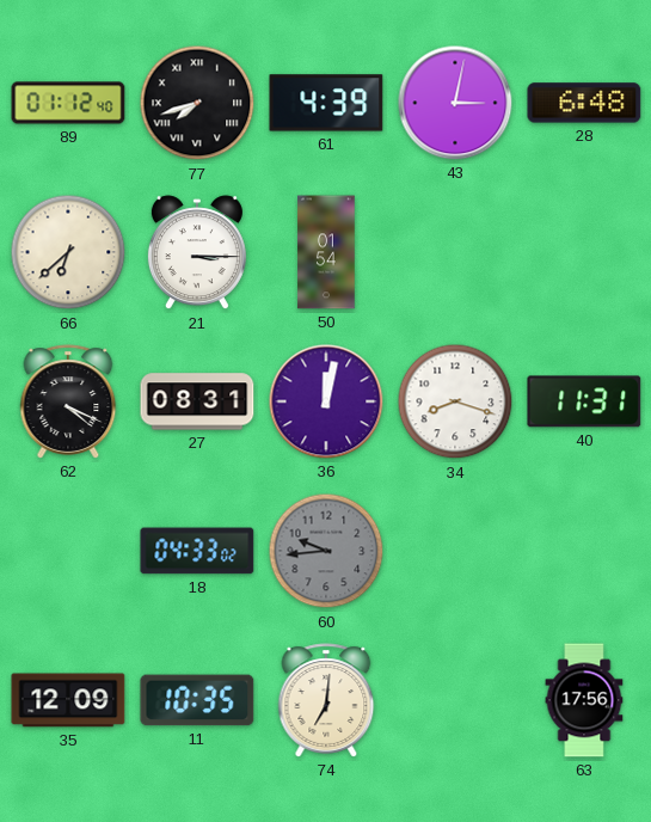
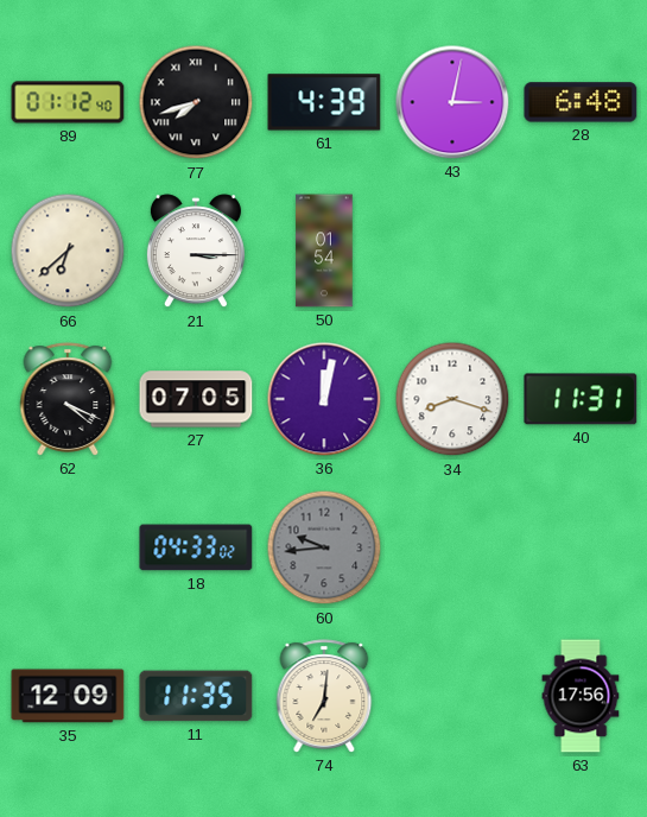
27: 08:31 -> 07:05 (196, 399)
11: 10:35 -> 11:35 (196, 696)
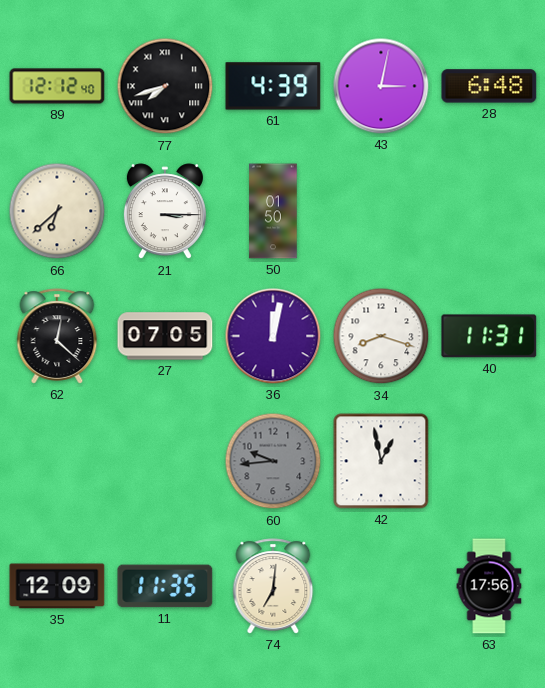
89: 01:12 -> 12:12 (57, 86)
50: 01:54 -> 01:50 (273, 211)
62: 4:19 -> 12:22 (57, 336)
18: 04:33 -> none (196, 547)
42: none -> 12:58 (381, 461)
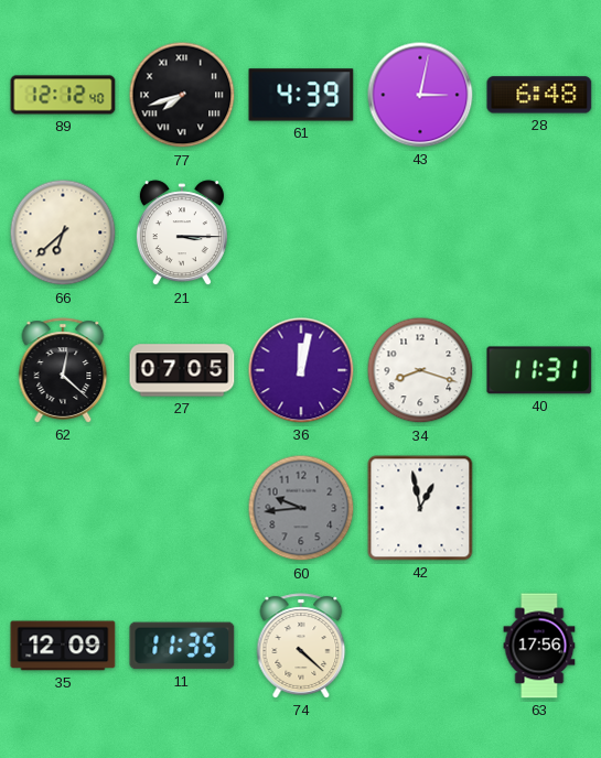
50: 01:50 -> none (273, 211)
74: 7:01 -> 4:22 (301, 646)
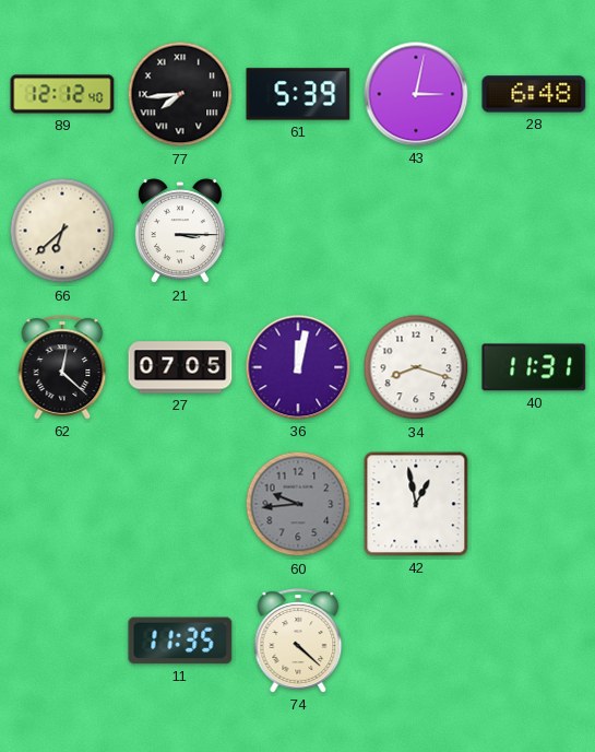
77: 7:42 -> 7:44 (180, 94)
61: 4:39 -> 5:39 (298, 94)
35: 12:09 -> none (63, 646)
63: 17:56 -> none (539, 646)
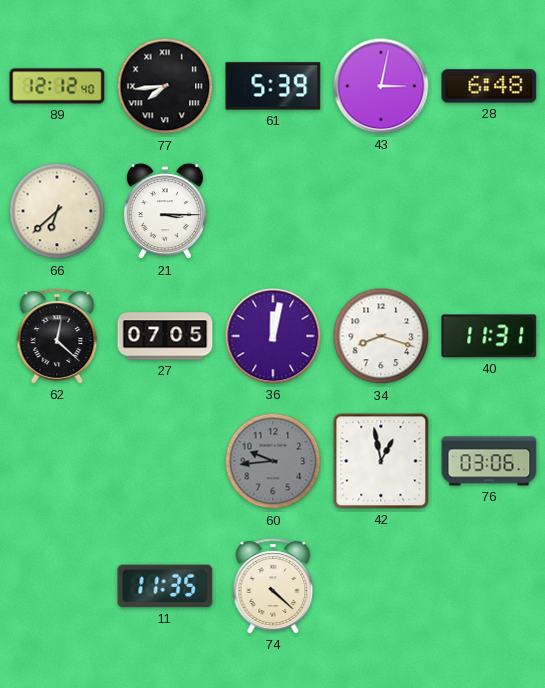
76: none -> 03:06 (489, 461)
